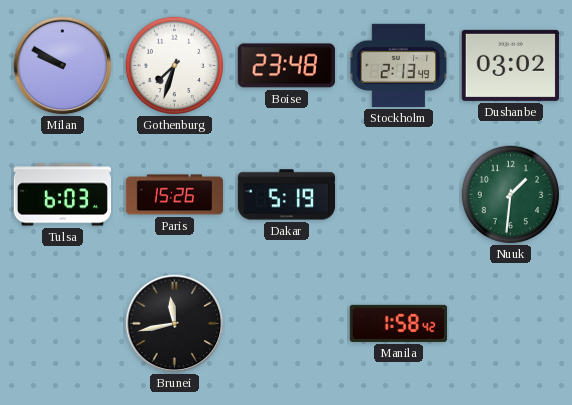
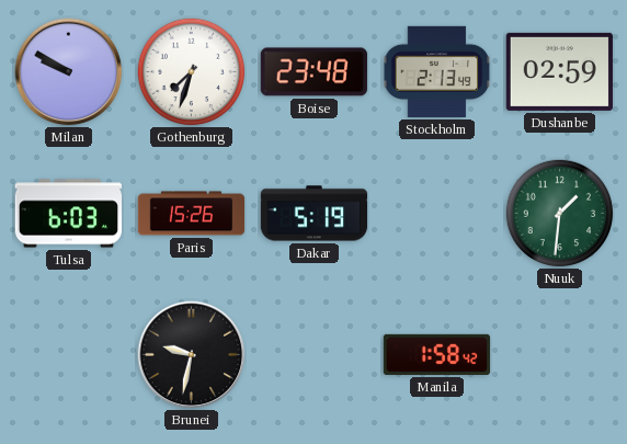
Dushanbe: 03:02 -> 02:59 (559, 71)
Brunei: 11:43 -> 9:32 (192, 355)
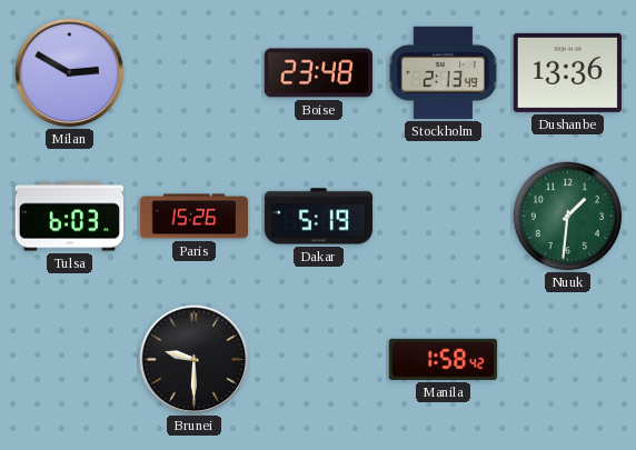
Milan: 9:50 -> 2:50 (70, 73)
Gothenburg: 7:33 -> none (192, 72)
Dushanbe: 02:59 -> 13:36 (567, 72)
Brunei: 9:32 -> 9:30 (195, 360)
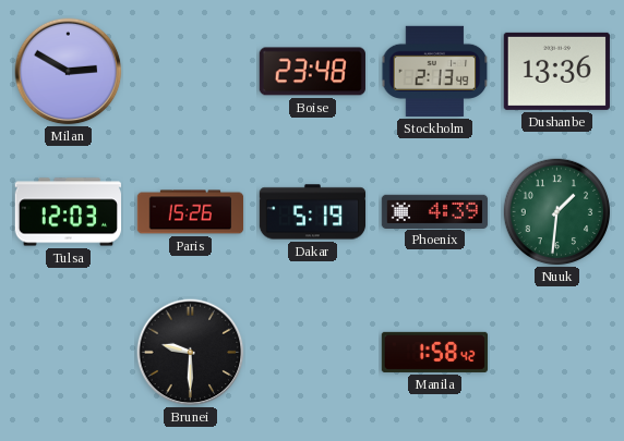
Tulsa: 6:03 -> 12:03 (69, 212)
Phoenix: none -> 4:39 (435, 211)
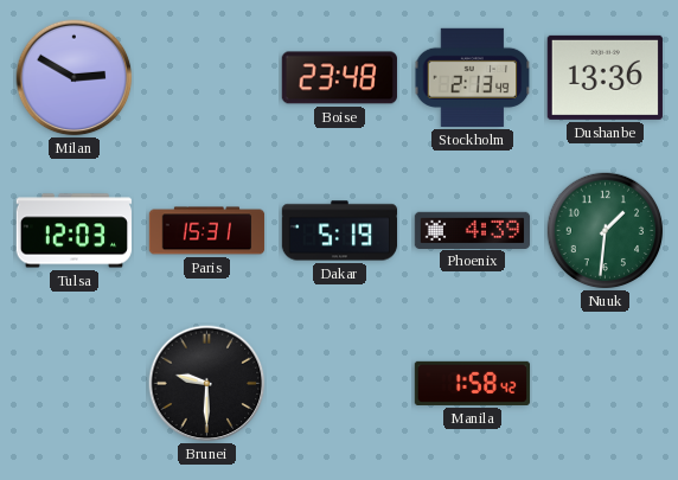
Paris: 15:26 -> 15:31 (207, 231)
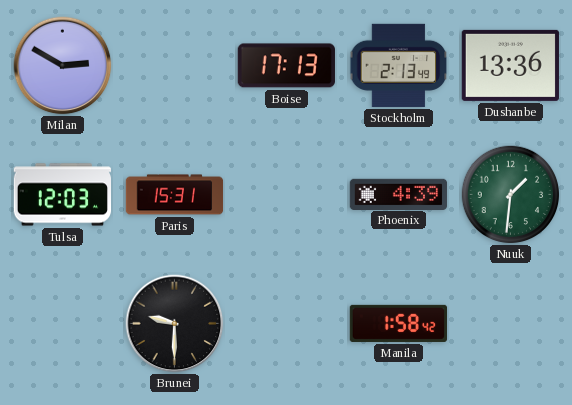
Boise: 23:48 -> 17:13 (286, 66)
Dakar: 5:19 -> none (340, 231)
